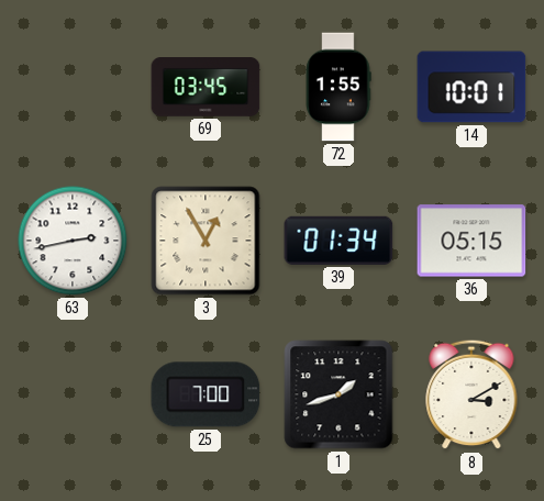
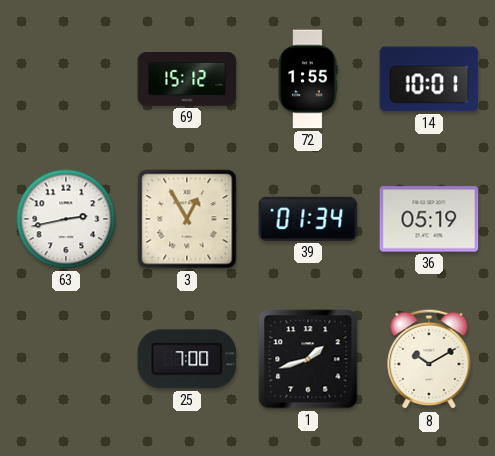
69: 03:45 -> 15:12 (187, 80)
36: 05:15 -> 05:19 (429, 219)
8: 3:10 -> 10:10 (429, 359)
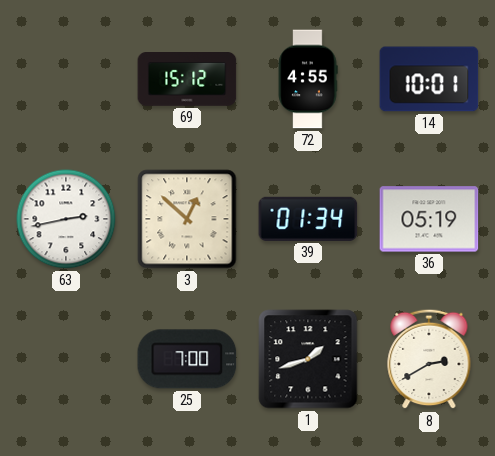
72: 1:55 -> 4:55 (308, 79)
3: 12:55 -> 12:52 (187, 219)
8: 10:10 -> 2:40 (429, 359)
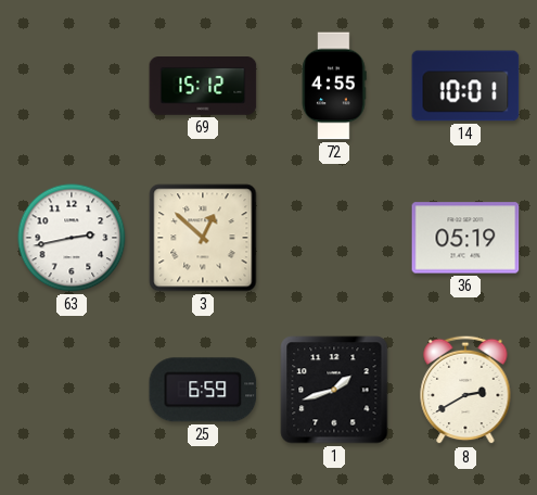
39: 01:34 -> none (308, 219)
25: 7:00 -> 6:59 (203, 390)
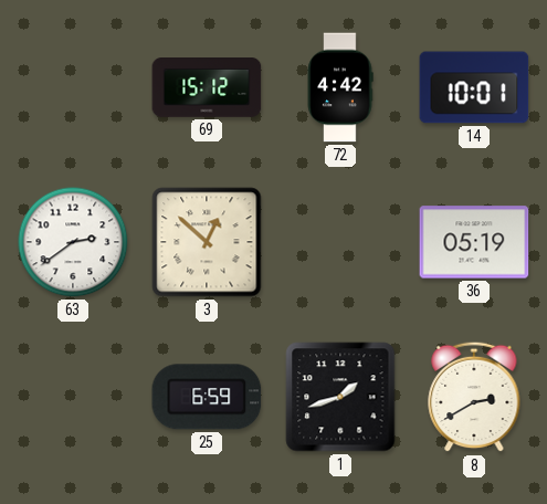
72: 4:55 -> 4:42 (340, 87)
63: 2:43 -> 2:39 (73, 242)
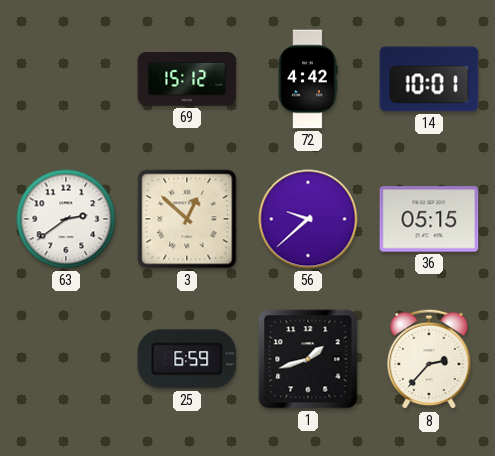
56: none -> 9:38 (308, 219)
36: 05:19 -> 05:15 (429, 219)
8: 2:40 -> 2:37 (429, 359)
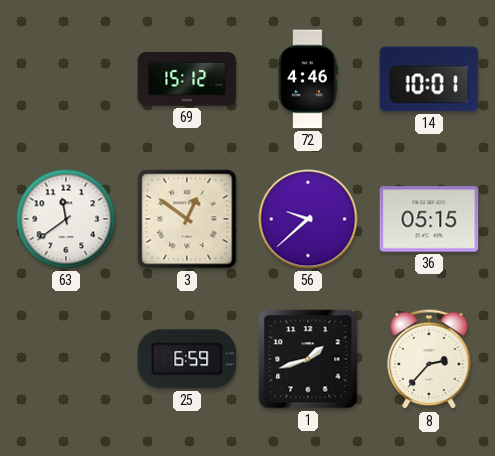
72: 4:42 -> 4:46 (308, 79)
63: 2:39 -> 11:39 (66, 219)
3: 12:52 -> 12:51 (187, 219)
